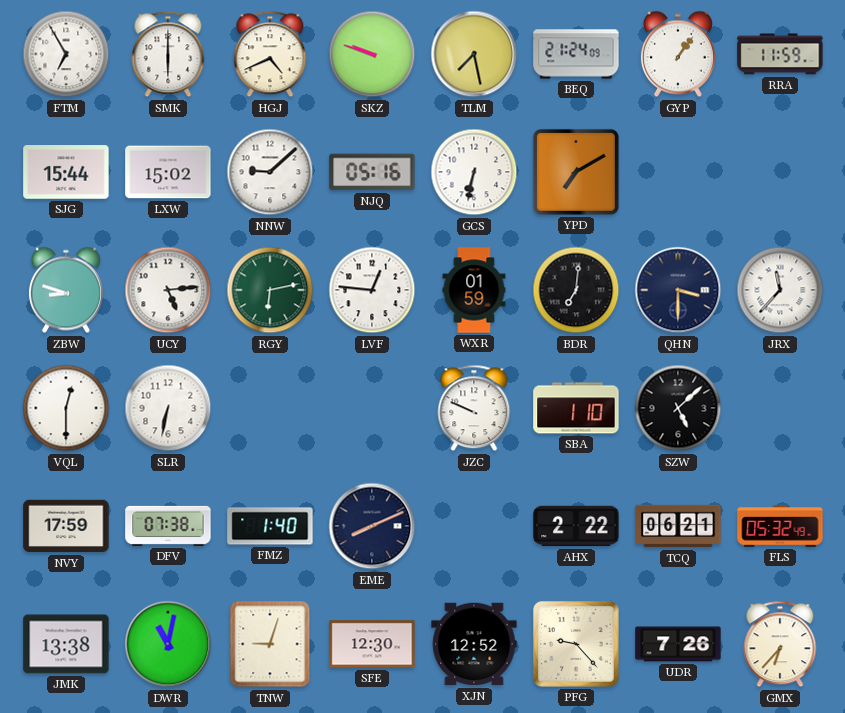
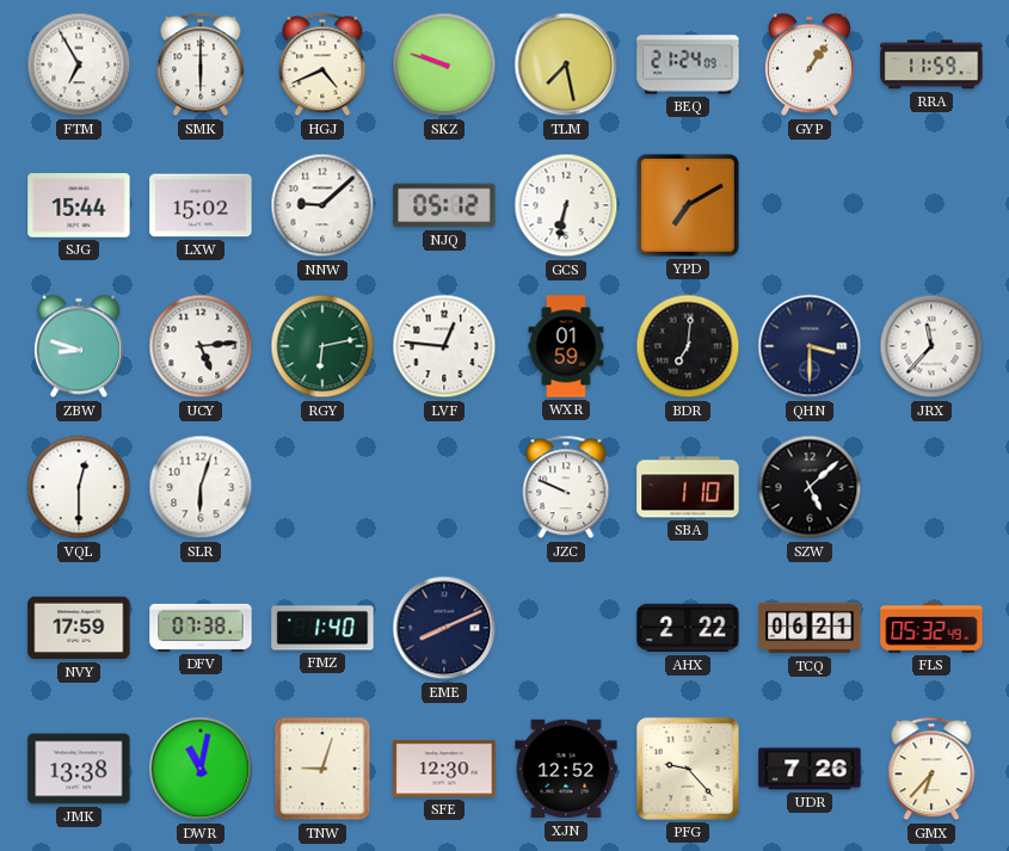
NJQ: 05:16 -> 05:12 (444, 205)
SLR: 6:32 -> 6:03 (201, 487)
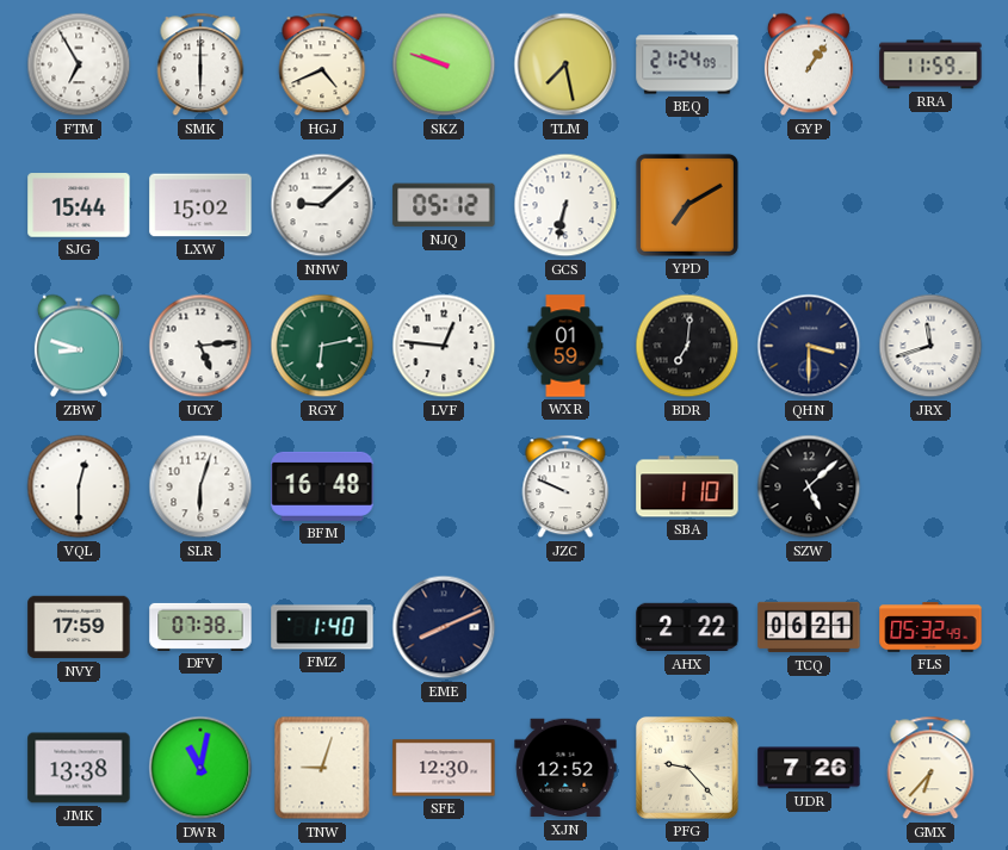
JRX: 11:37 -> 11:42 (930, 346)
BFM: none -> 16:48 (322, 486)
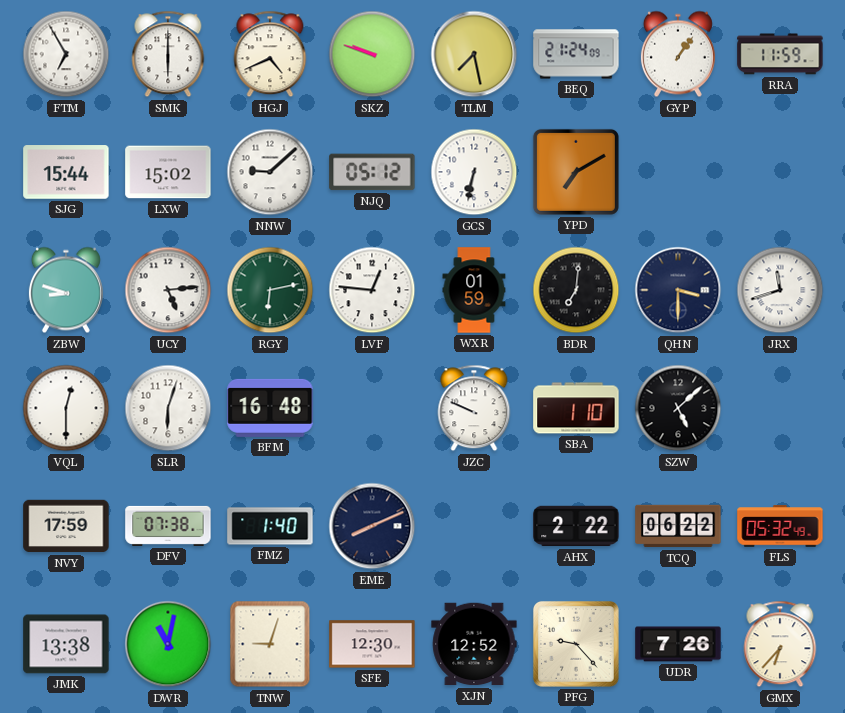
TCQ: 06:21 -> 06:22 (678, 526)
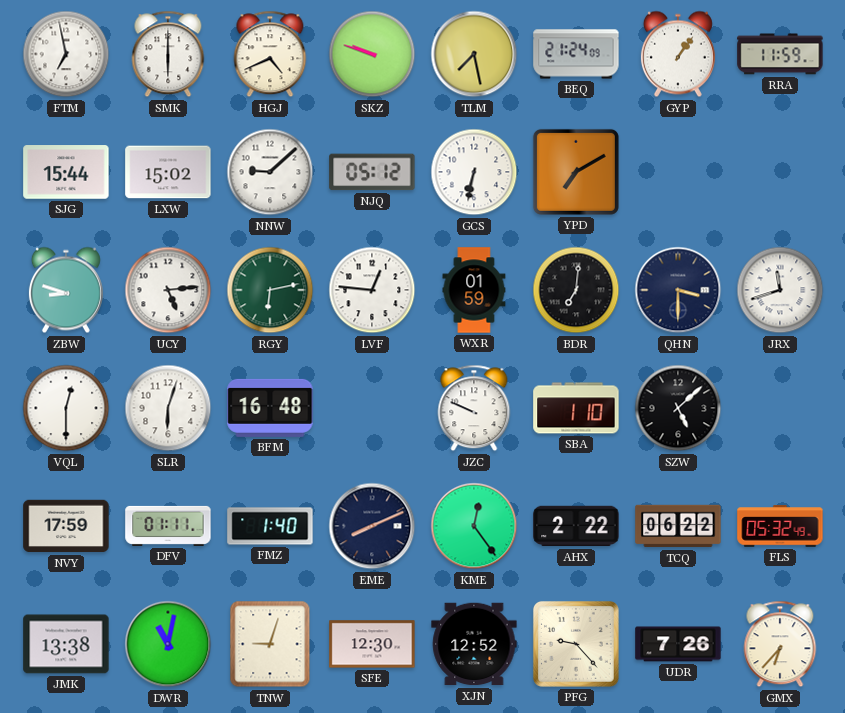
FTM: 6:55 -> 6:58 (66, 54)
DFV: 07:38 -> 01:11 (168, 526)
KME: none -> 12:24 (474, 526)
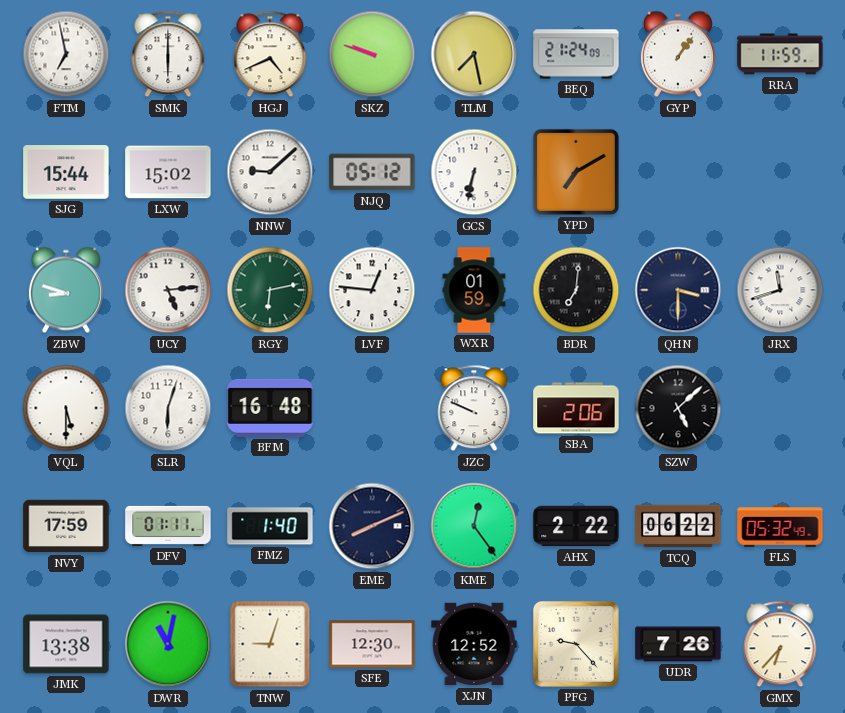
VQL: 12:30 -> 5:30 (66, 408)
SBA: 1:10 -> 2:06 (576, 408)
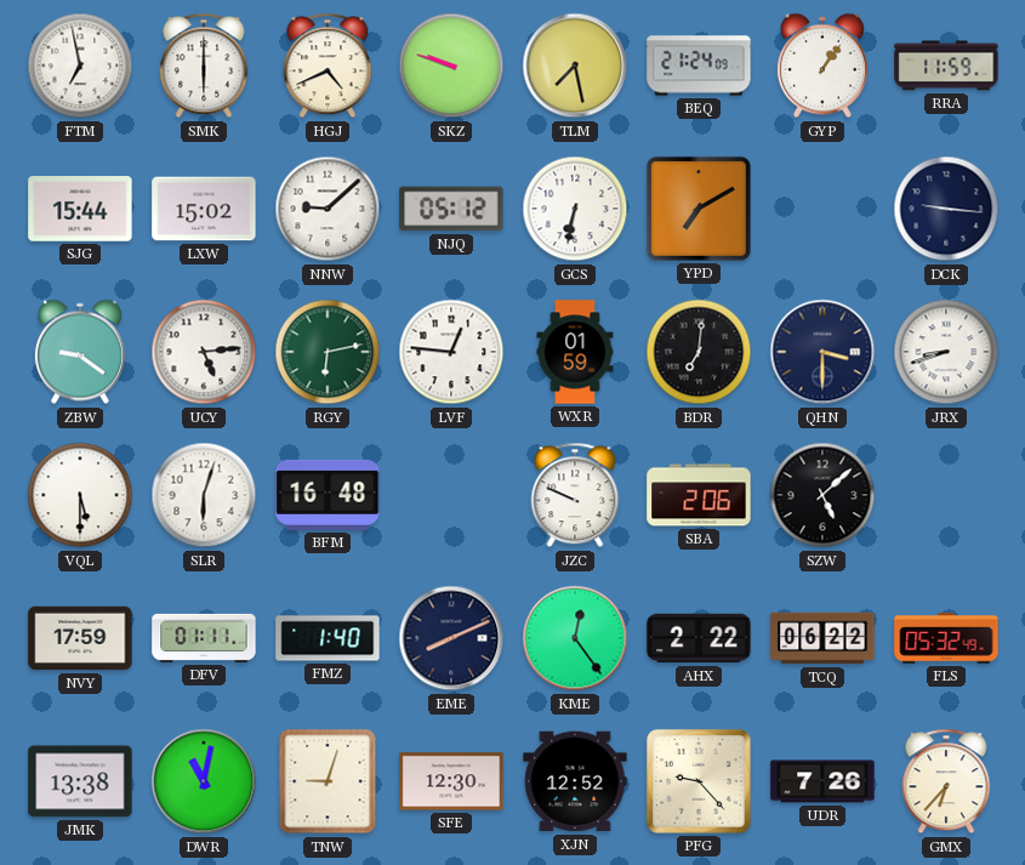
DCK: none -> 9:16 (946, 209)
ZBW: 8:48 -> 9:21 (80, 352)
JRX: 11:42 -> 8:42 (946, 352)
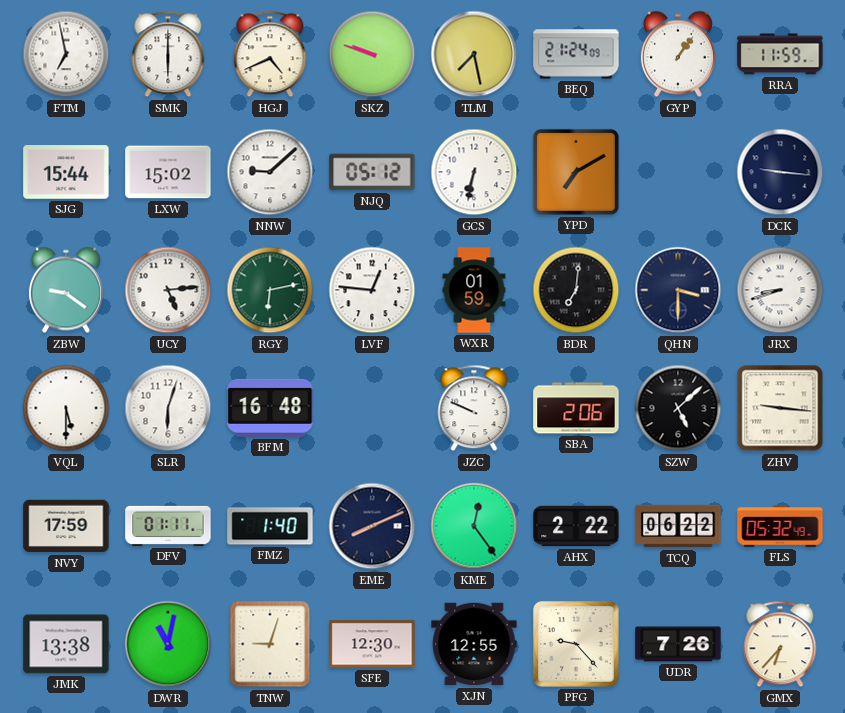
ZHV: none -> 9:16 (780, 408)
XJN: 12:52 -> 12:55 (474, 644)
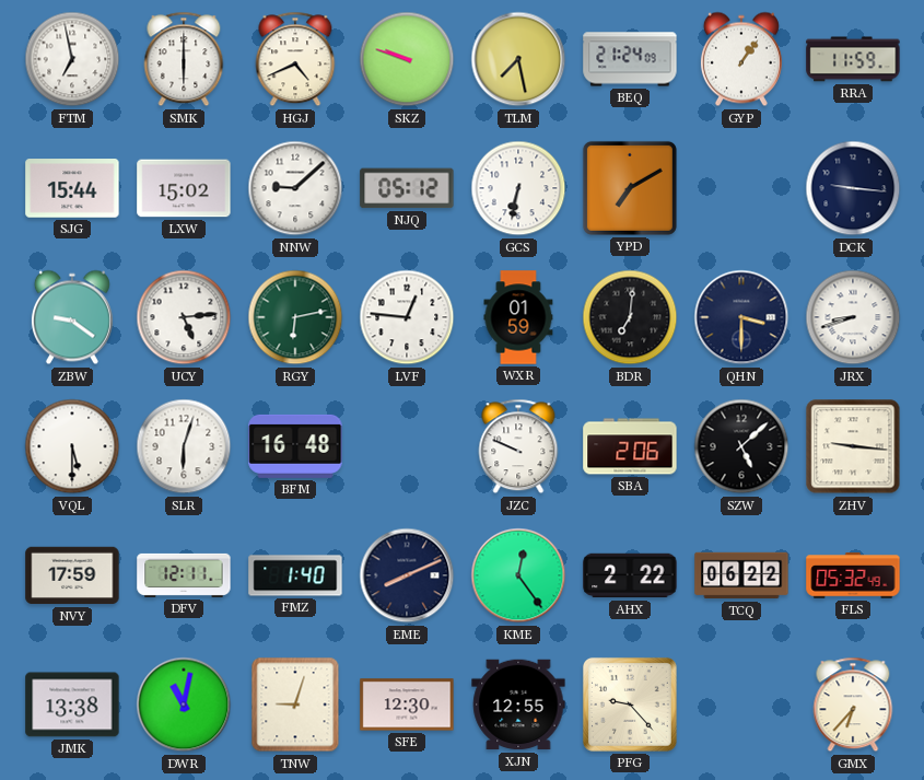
DFV: 01:11 -> 12:11 (184, 575)
UDR: 7:26 -> none (678, 644)
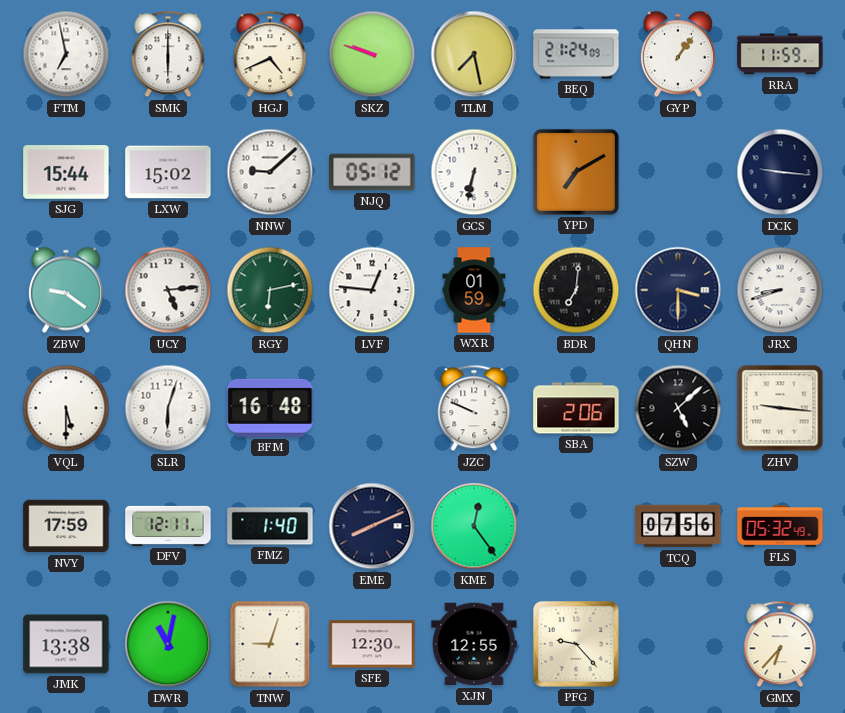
AHX: 2:22 -> none (630, 575)
TCQ: 06:22 -> 07:56 (678, 526)
